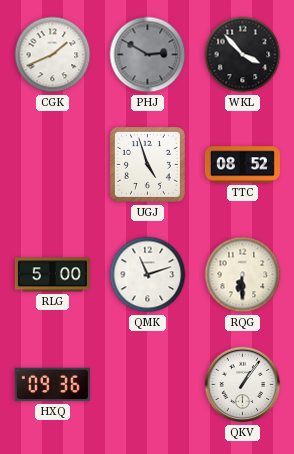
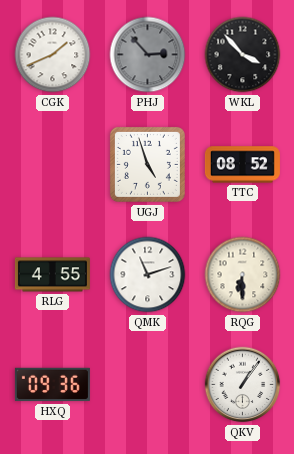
PHJ: 2:50 -> 2:53 (148, 55)
RLG: 5:00 -> 4:55 (52, 275)
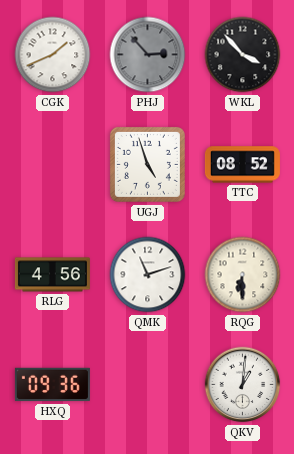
RLG: 4:55 -> 4:56 (52, 275)
QKV: 1:06 -> 1:01 (243, 385)
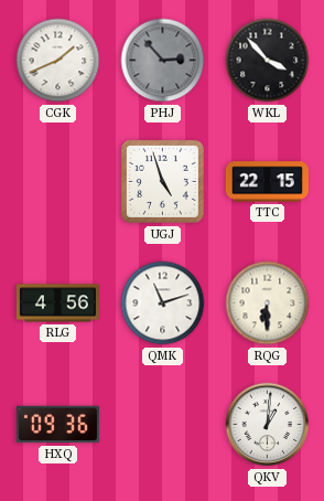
TTC: 08:52 -> 22:15 (267, 182)
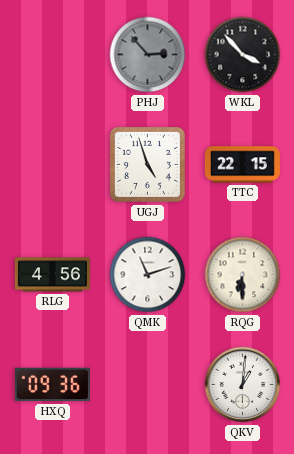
CGK: 1:41 -> none (58, 61)
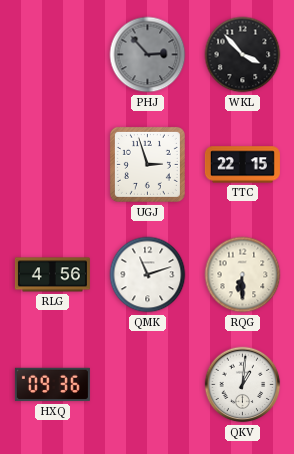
UGJ: 4:57 -> 2:57 (147, 164)
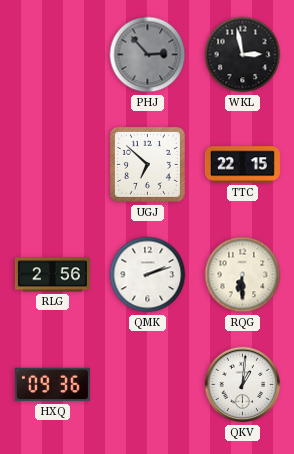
WKL: 3:53 -> 2:58 (243, 55)
UGJ: 2:57 -> 6:52 (147, 164)
RLG: 4:56 -> 2:56 (52, 275)
QMK: 11:12 -> 2:12 (148, 275)
